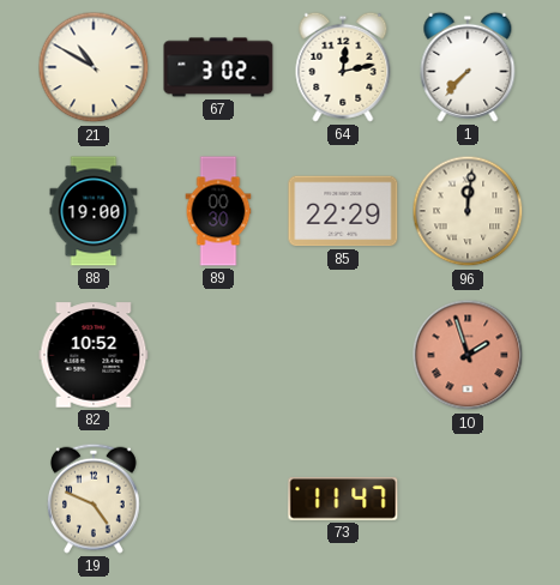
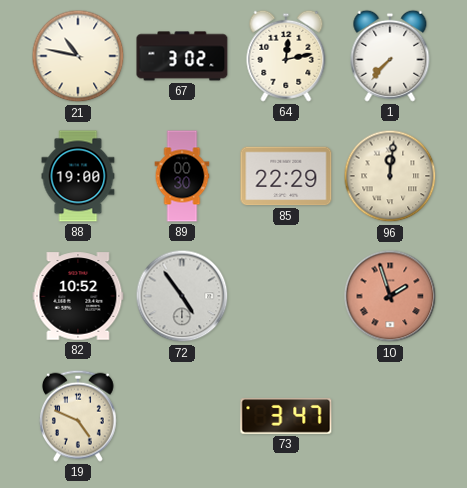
21: 10:50 -> 10:47 (78, 56)
72: none -> 4:54 (182, 296)
73: 11:47 -> 3:47 (286, 416)
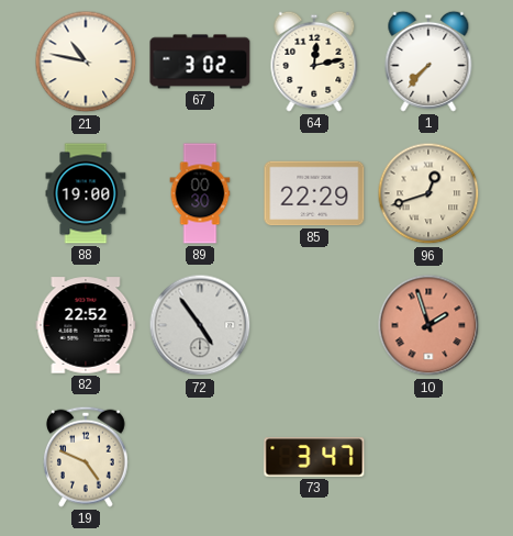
96: 12:01 -> 12:42 (428, 193)
82: 10:52 -> 22:52 (86, 325)
